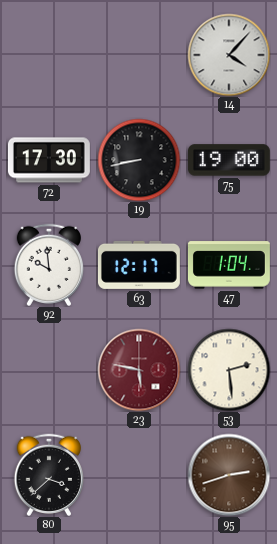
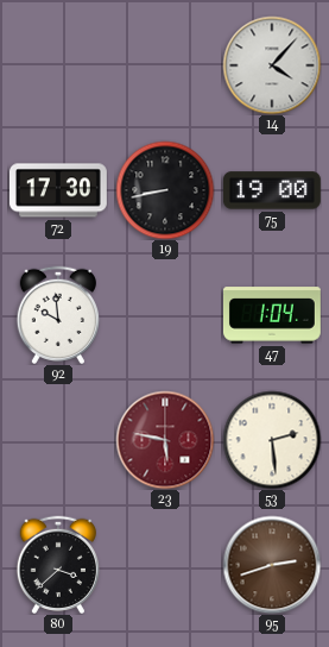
63: 12:17 -> none (139, 265)
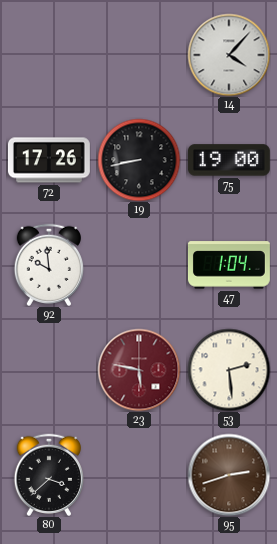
72: 17:30 -> 17:26 (49, 160)
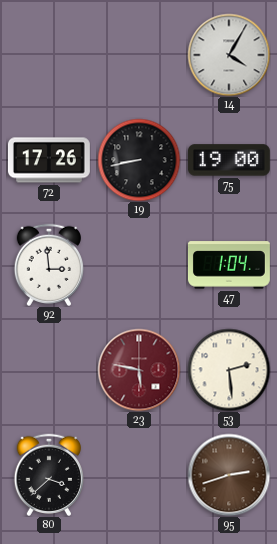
14: 4:07 -> 4:05 (229, 55)
92: 9:59 -> 2:59 (48, 265)
